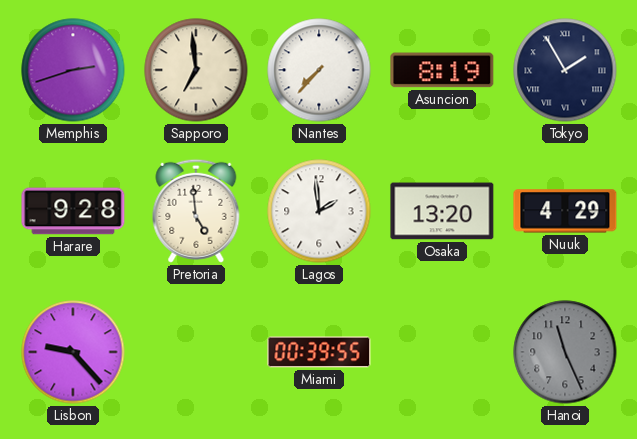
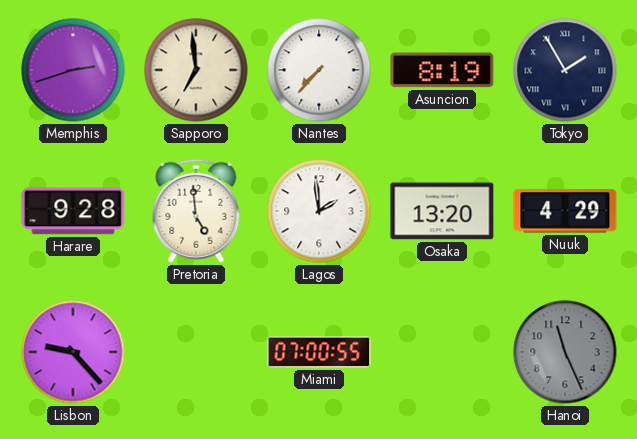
Miami: 00:39 -> 07:00 (319, 352)
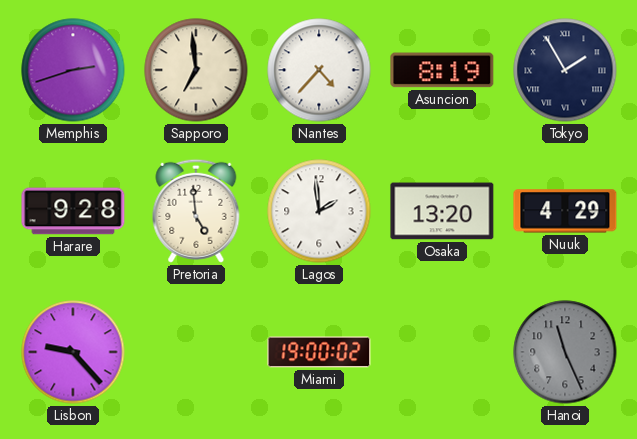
Nantes: 7:37 -> 4:37 (319, 70)
Miami: 07:00 -> 19:00 (319, 352)
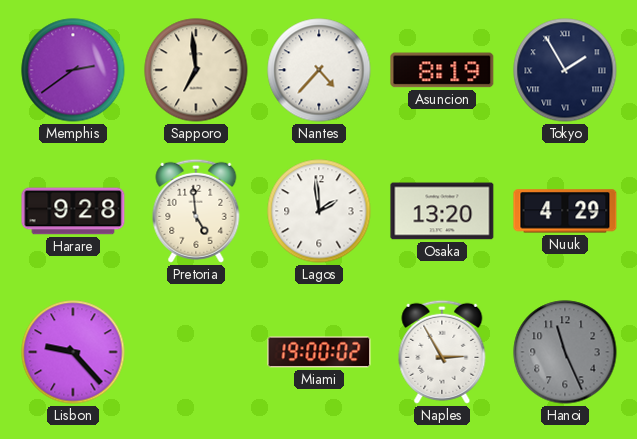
Memphis: 2:42 -> 2:39 (73, 70)
Naples: none -> 2:55 (442, 352)
